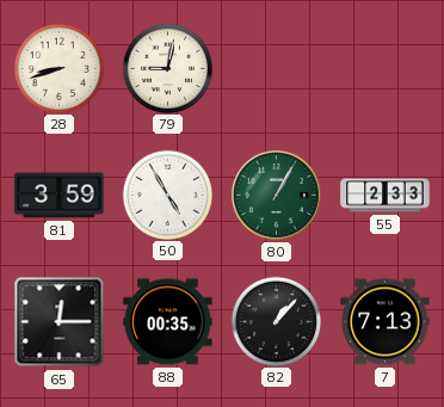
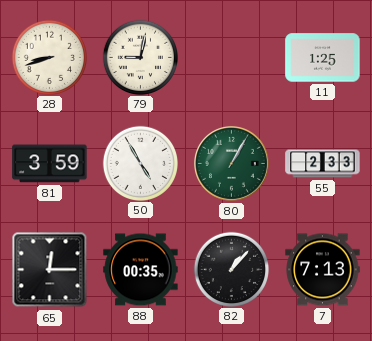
11: none -> 1:25 (323, 58)
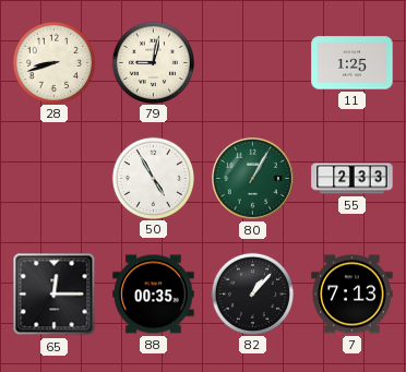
81: 3:59 -> none (50, 164)
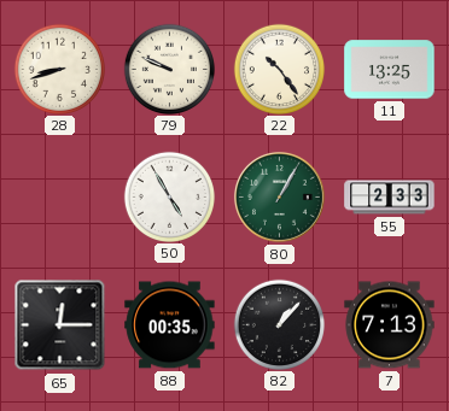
79: 9:02 -> 9:49 (169, 69)
22: none -> 10:24 (279, 69)
11: 1:25 -> 13:25 (390, 70)
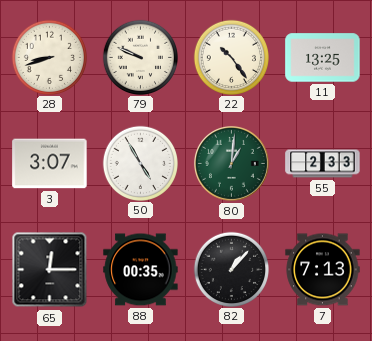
3: none -> 3:07 (50, 164)
80: 1:05 -> 1:01 (232, 164)
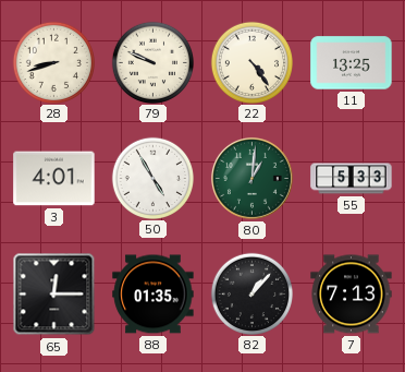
22: 10:24 -> 4:24 (251, 62)
3: 3:07 -> 4:01 (54, 179)
55: 2:33 -> 5:33 (352, 179)
88: 00:35 -> 01:35 (154, 295)
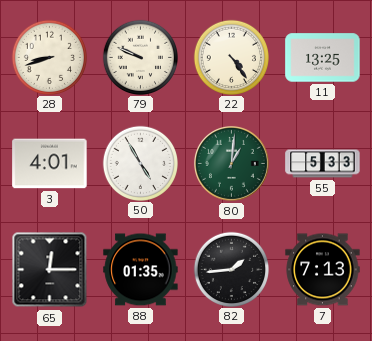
82: 1:07 -> 1:44 (231, 269)
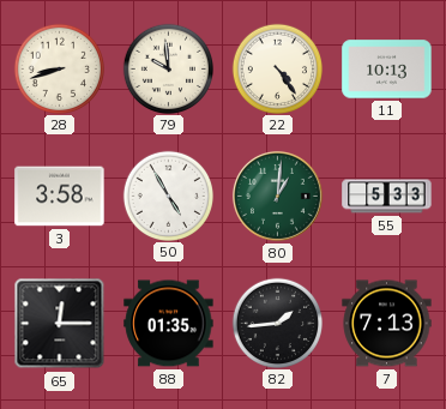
79: 9:49 -> 9:59 (168, 68)
11: 13:25 -> 10:13 (387, 70)
3: 4:01 -> 3:58 (60, 197)
